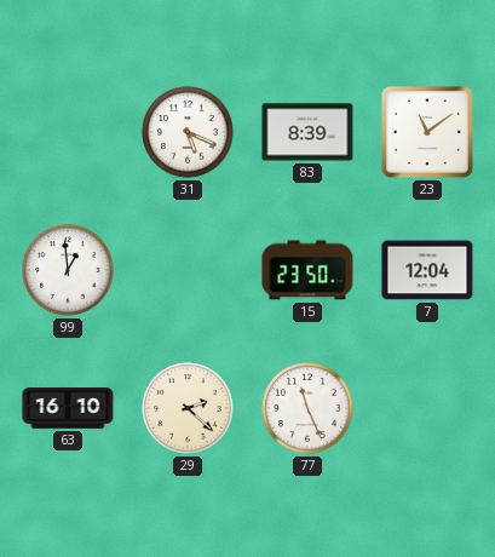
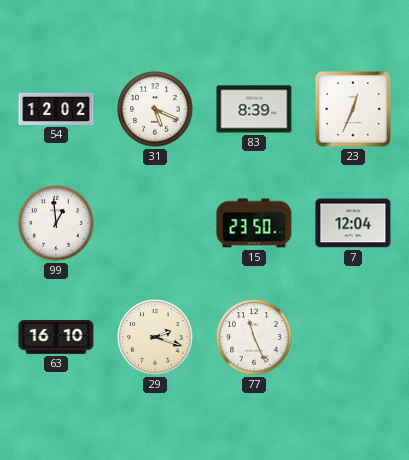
54: none -> 12:02 (56, 109)
23: 11:09 -> 12:34 (353, 109)
29: 2:22 -> 2:18 (155, 337)
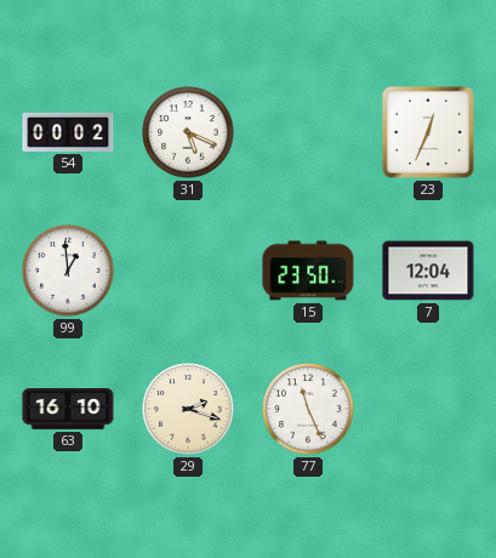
54: 12:02 -> 00:02 (68, 132)
83: 8:39 -> none (254, 109)
